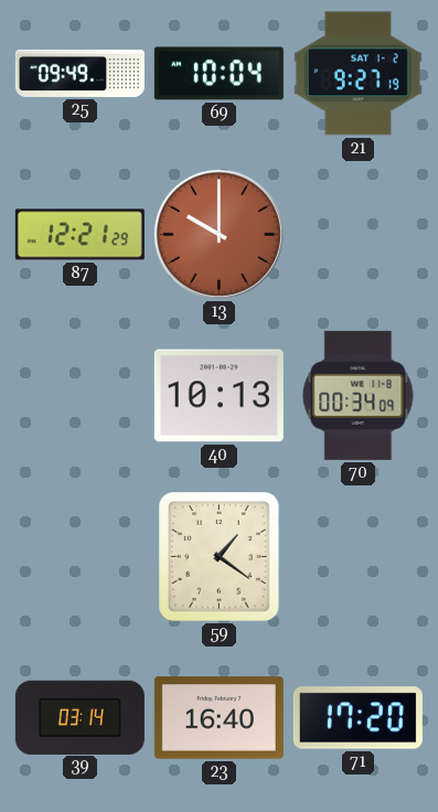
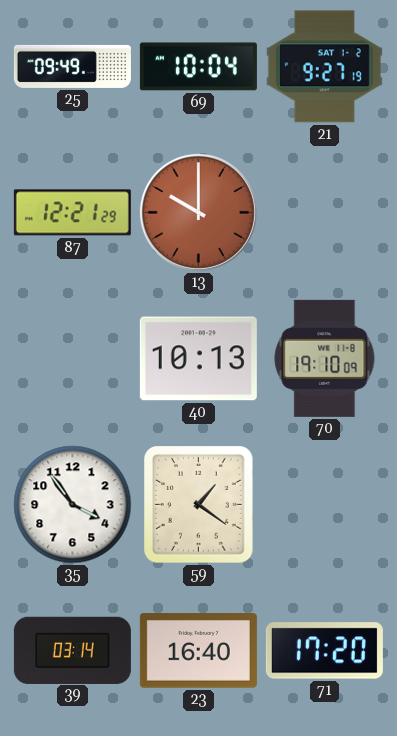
70: 00:34 -> 19:10 (325, 358)
35: none -> 3:54 (73, 505)
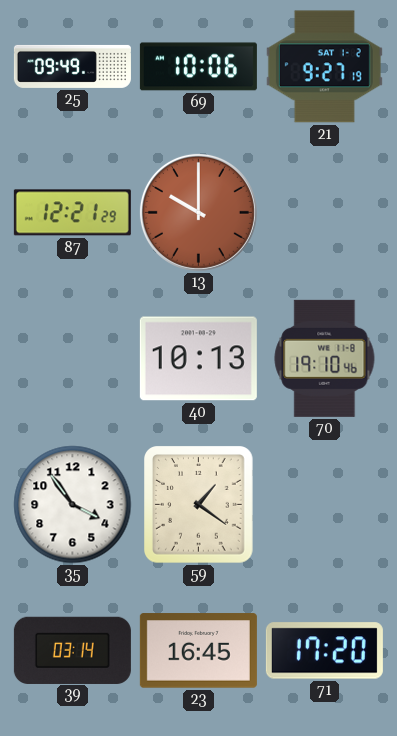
69: 10:04 -> 10:06 (198, 67)
70: 19:10:09 -> 19:10:46 (325, 358)
23: 16:40 -> 16:45 (198, 651)
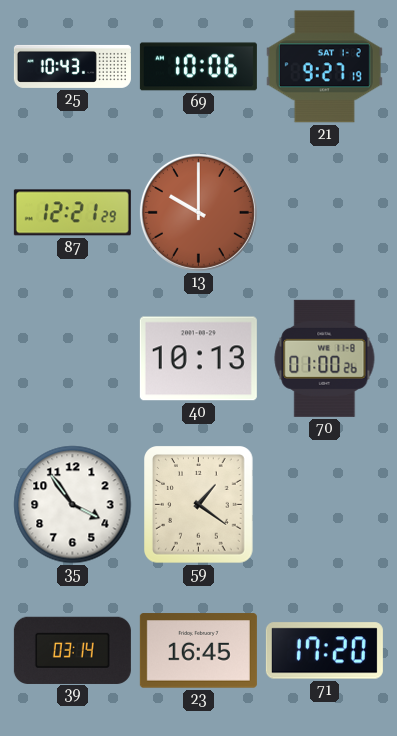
25: 09:49 -> 10:43 (72, 66)
70: 19:10 -> 01:00 (325, 358)
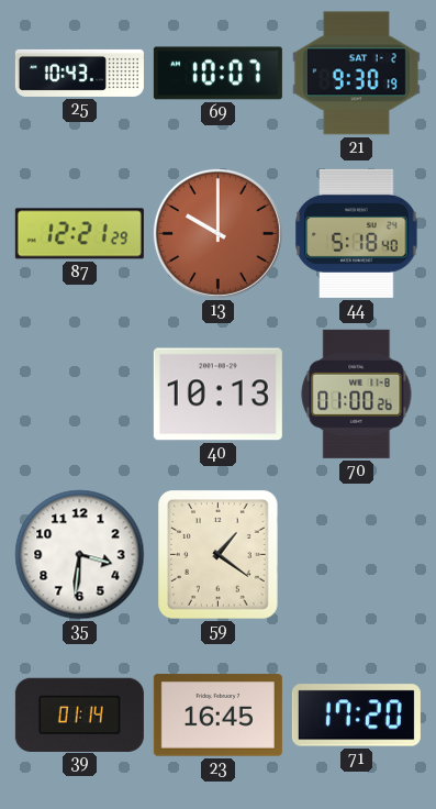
69: 10:06 -> 10:07 (217, 74)
21: 9:27 -> 9:30 (356, 74)
44: none -> 5:18 (357, 233)
35: 3:54 -> 3:31 (80, 555)
39: 03:14 -> 01:14 (79, 714)
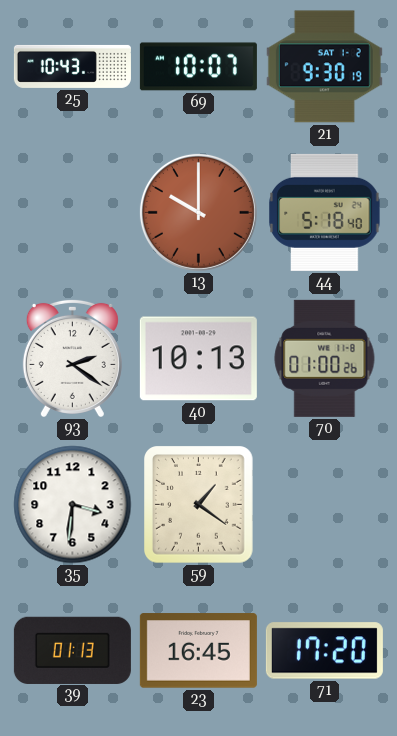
87: 12:21 -> none (79, 234)
93: none -> 2:21 (72, 358)
39: 01:14 -> 01:13 (72, 650)
